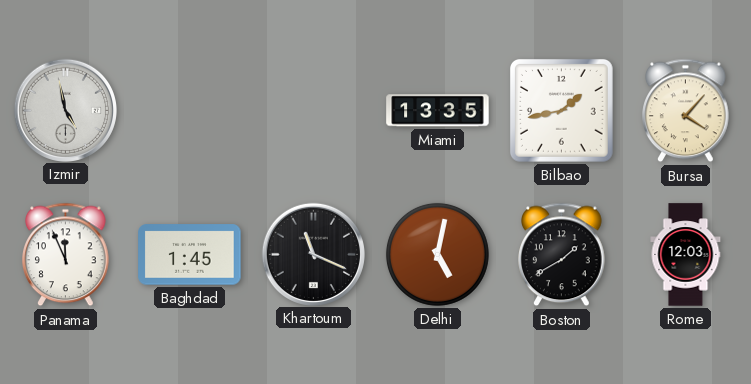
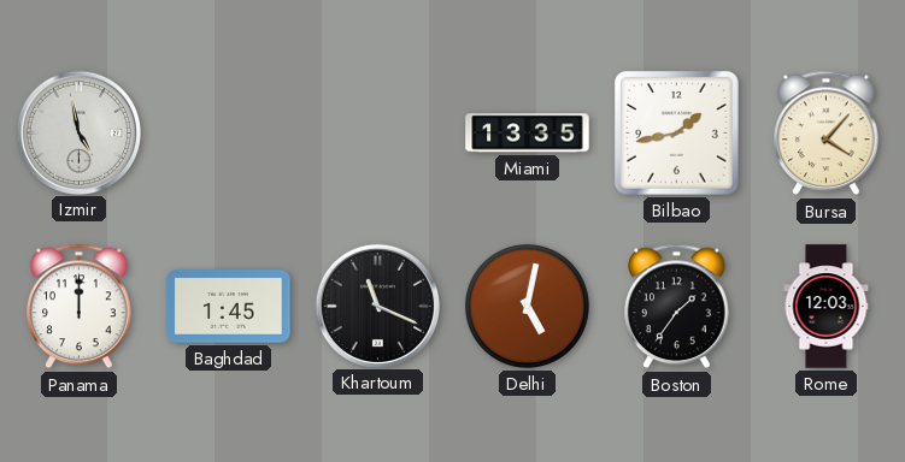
Panama: 11:56 -> 12:00 (80, 307)
Boston: 1:40 -> 1:36 (677, 307)
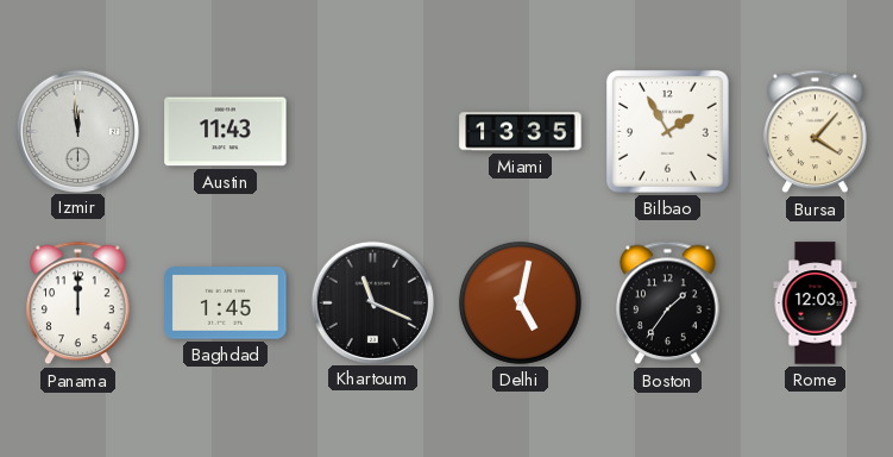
Izmir: 4:58 -> 11:59 (77, 131)
Austin: none -> 11:43 (226, 132)
Bilbao: 1:43 -> 1:55 (668, 132)
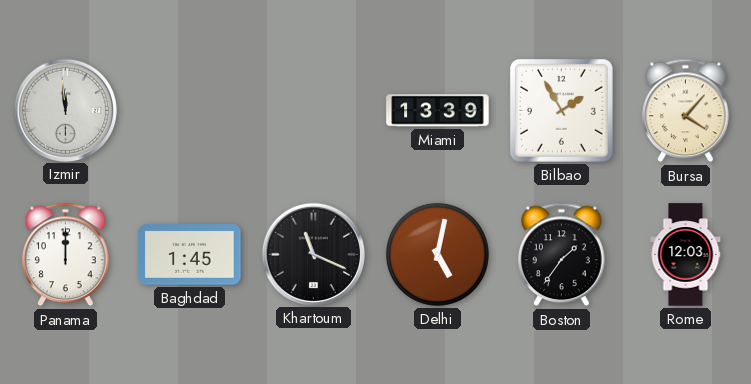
Austin: 11:43 -> none (226, 132)
Miami: 13:35 -> 13:39 (438, 111)
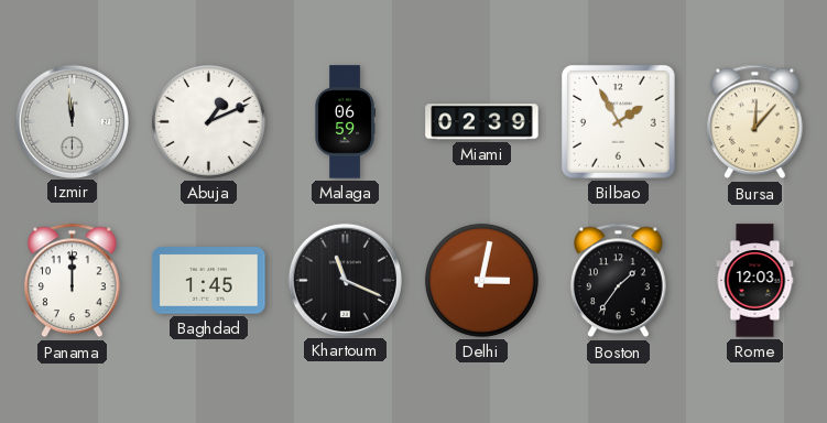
Abuja: none -> 1:11 (208, 121)
Malaga: none -> 06:59 (345, 122)
Miami: 13:39 -> 02:39 (482, 122)
Bursa: 4:07 -> 12:07 (755, 122)
Delhi: 5:02 -> 3:02 (481, 280)
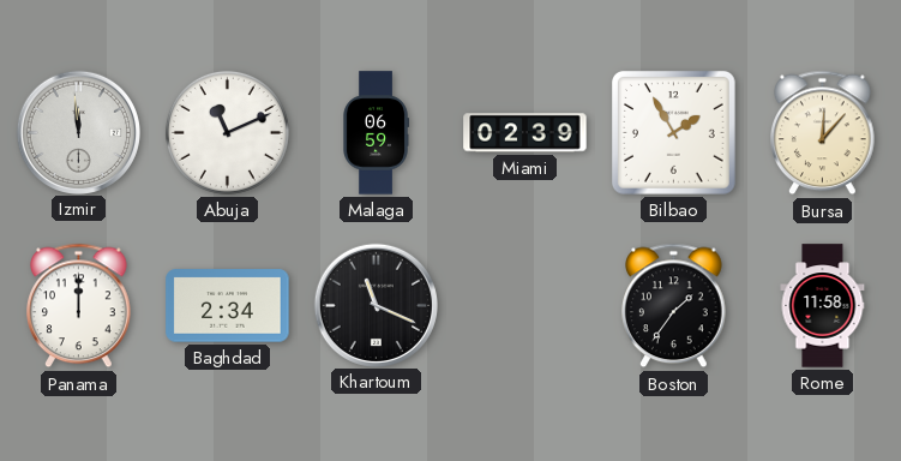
Abuja: 1:11 -> 11:11 (227, 132)
Baghdad: 1:45 -> 2:34 (228, 306)
Delhi: 3:02 -> none (481, 280)
Rome: 12:03 -> 11:58 (823, 306)
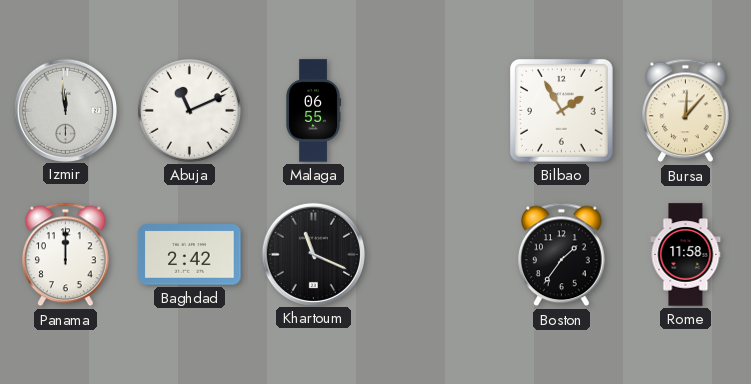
Malaga: 06:59 -> 06:55 (313, 111)
Miami: 02:39 -> none (525, 133)
Baghdad: 2:34 -> 2:42 (190, 255)
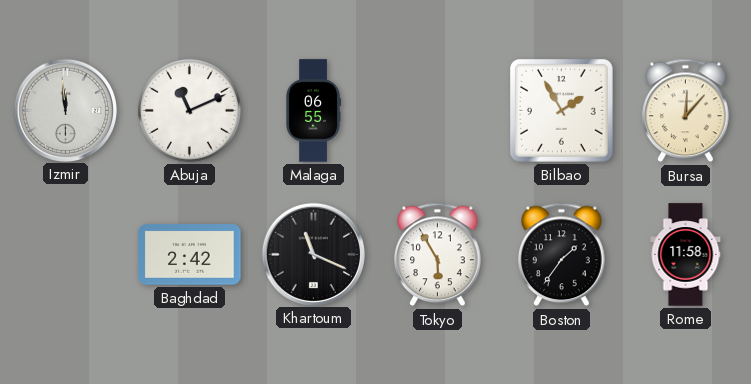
Panama: 12:00 -> none (66, 255)
Tokyo: none -> 5:55 (438, 255)
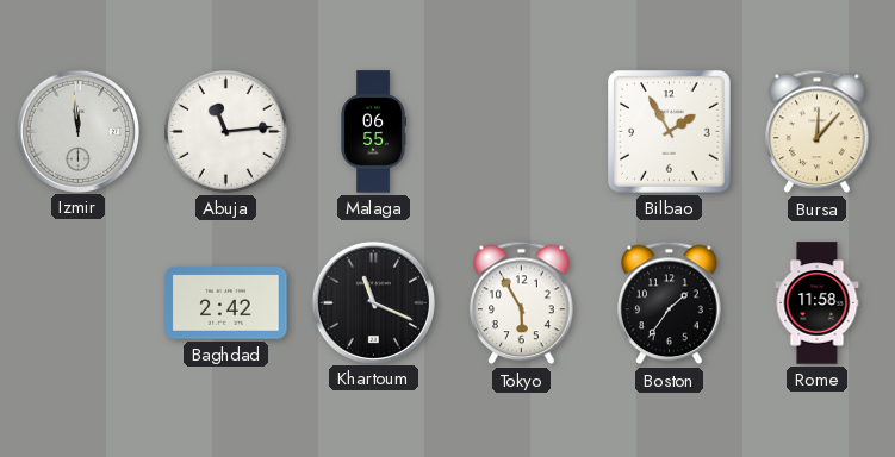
Abuja: 11:11 -> 11:14 (225, 131)
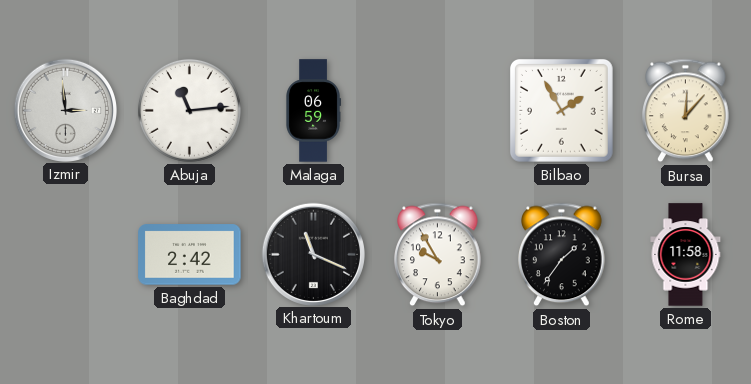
Izmir: 11:59 -> 2:59 (65, 110)
Malaga: 06:55 -> 06:59 (313, 111)
Tokyo: 5:55 -> 9:55 (438, 255)
